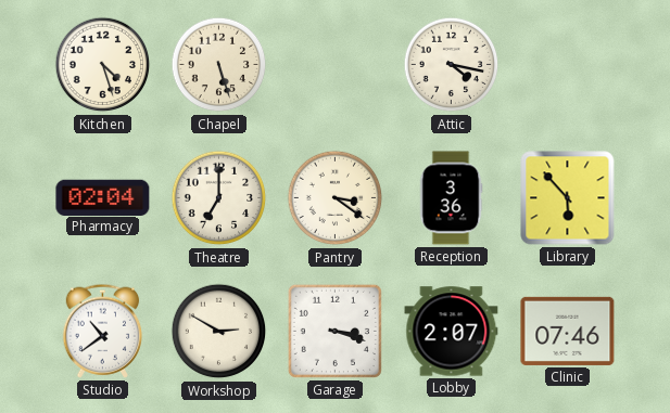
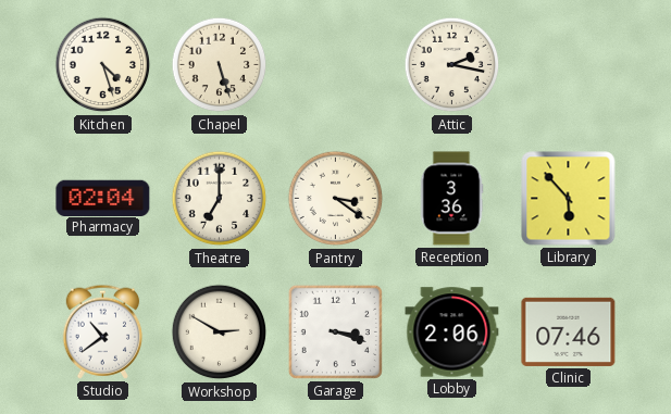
Attic: 4:17 -> 2:17 (452, 65)
Lobby: 2:07 -> 2:06 (452, 333)
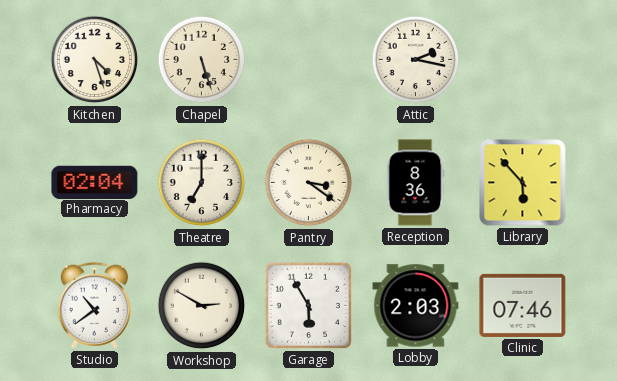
Reception: 3:36 -> 8:36 (415, 183)
Garage: 3:18 -> 5:55 (308, 305)
Lobby: 2:06 -> 2:03 (416, 306)
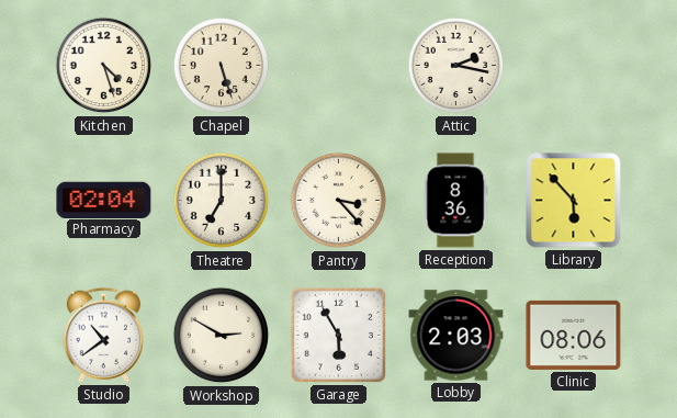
Pantry: 3:21 -> 3:23 (339, 201)
Clinic: 07:46 -> 08:06 (574, 335)
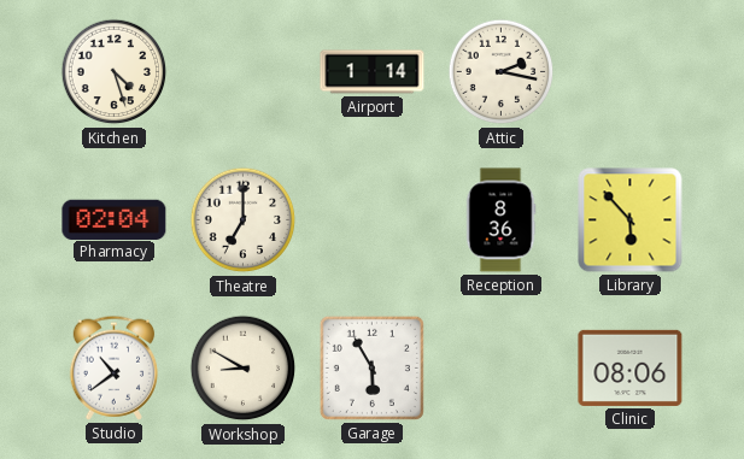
Chapel: 5:27 -> none (222, 66)
Airport: none -> 1:14 (373, 72)
Pantry: 3:23 -> none (339, 201)
Workshop: 2:50 -> 8:50 (244, 369)
Lobby: 2:03 -> none (456, 336)
